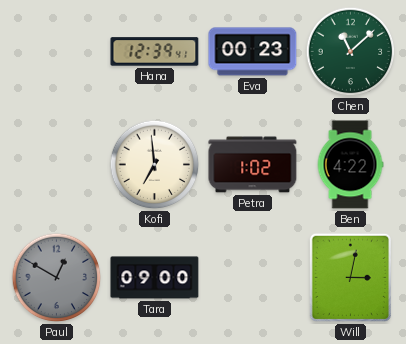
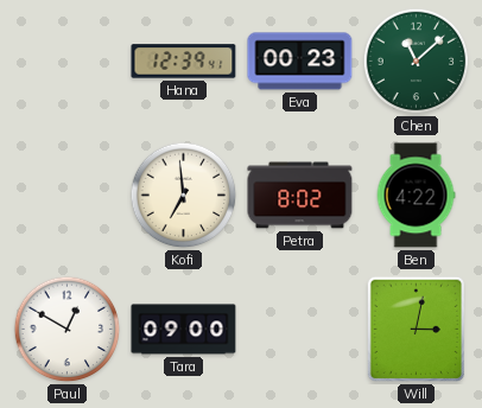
Petra: 1:02 -> 8:02 (300, 196)
Paul dial: grey -> white (68, 330)
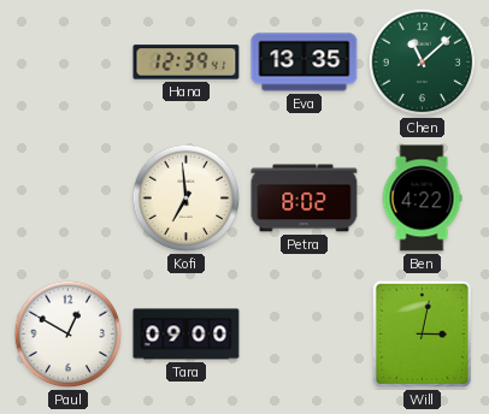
Eva: 00:23 -> 13:35 (305, 63)
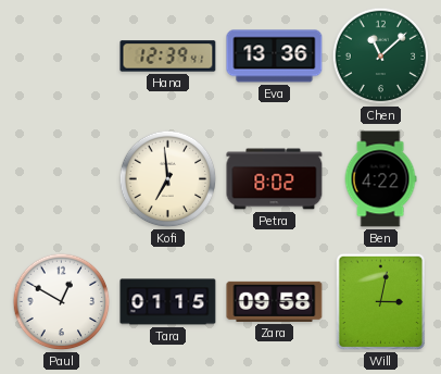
Eva: 13:35 -> 13:36 (275, 57)
Tara: 09:00 -> 01:15 (168, 302)
Zara: none -> 09:58 (275, 301)
